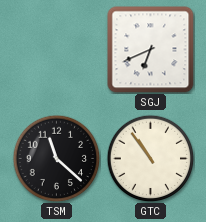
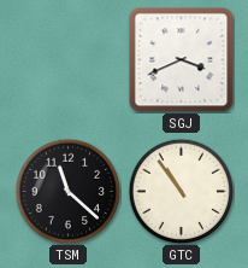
SGJ: 6:41 -> 3:41 (182, 60)
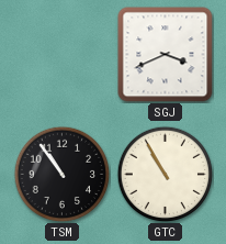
TSM: 11:22 -> 10:54 (61, 174)
GTC: 10:54 -> 10:55 (165, 174)
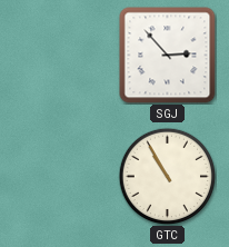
SGJ: 3:41 -> 2:53 (168, 56)
TSM: 10:54 -> none (61, 174)
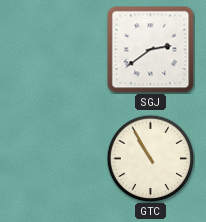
SGJ: 2:53 -> 2:39 (151, 50)
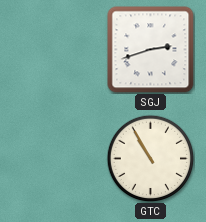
SGJ: 2:39 -> 2:42 (151, 50)
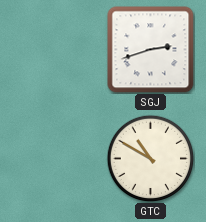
GTC: 10:55 -> 10:50 (150, 158)
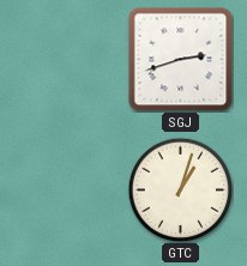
GTC: 10:50 -> 1:03 (180, 189)
